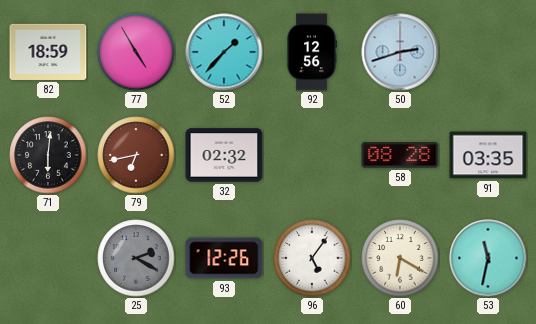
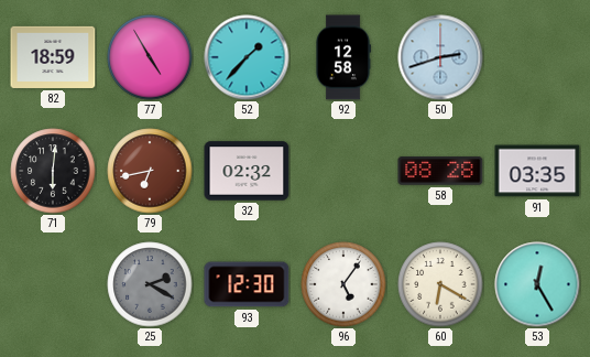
92: 12:56 -> 12:58 (343, 57)
93: 12:26 -> 12:30 (247, 284)
53: 11:32 -> 12:25 (537, 284)
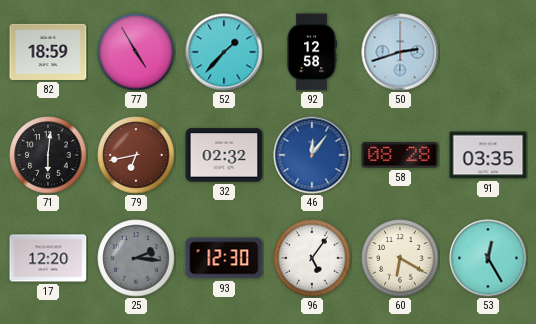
46: none -> 12:06 (312, 155)
17: none -> 12:20 (48, 258)
25: 2:20 -> 2:16 (136, 258)
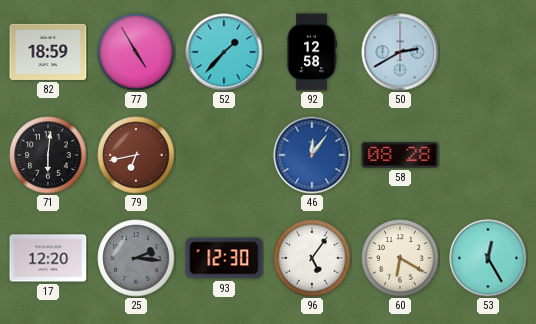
50: 2:42 -> 2:40 (400, 52)
32: 02:32 -> none (224, 155)
91: 03:35 -> none (488, 155)
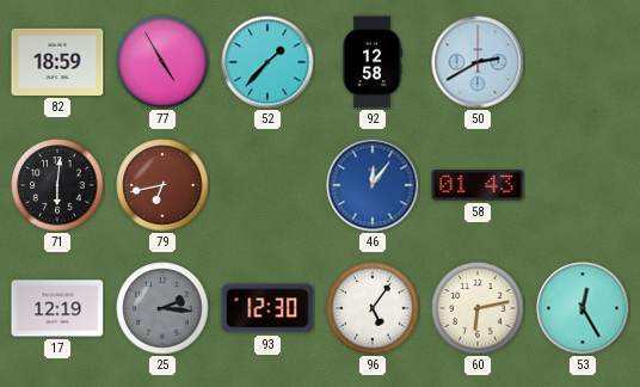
58: 08:28 -> 01:43 (478, 185)
17: 12:20 -> 12:19 (57, 308)
60: 6:20 -> 6:13 (478, 308)
